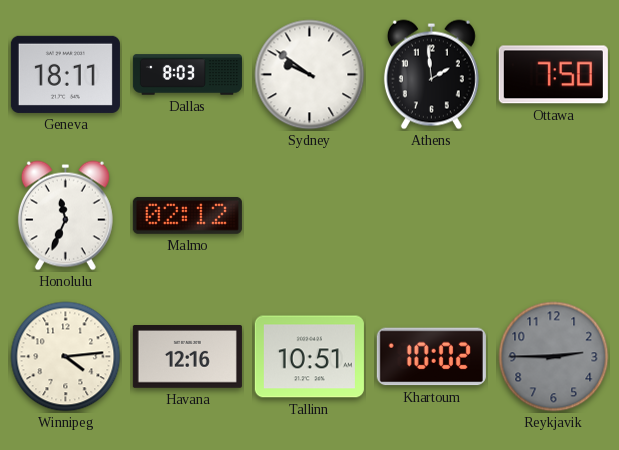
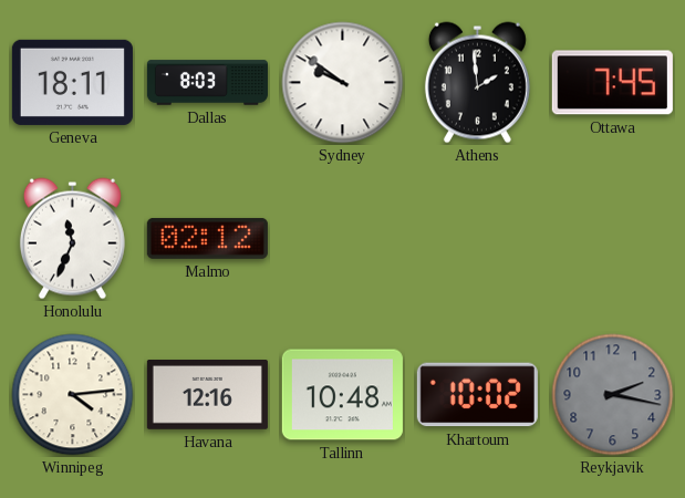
Ottawa: 7:50 -> 7:45 (612, 83)
Tallinn: 10:51 -> 10:48 (342, 395)
Reykjavik: 2:45 -> 2:17 (613, 395)
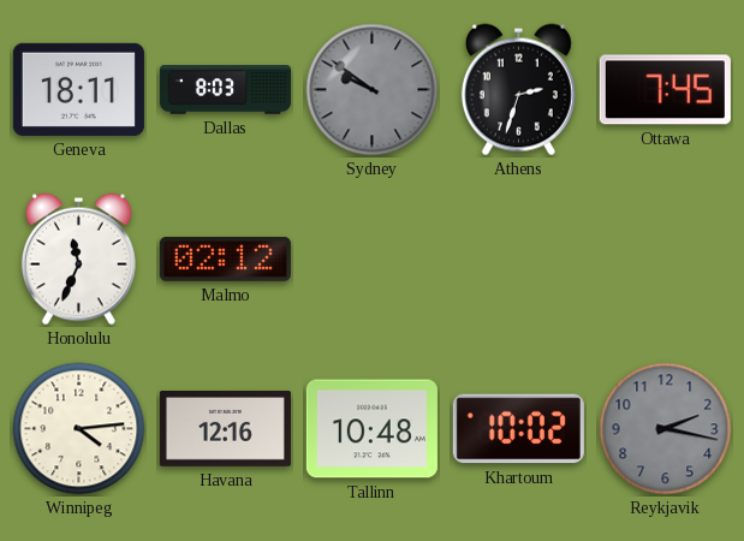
Sydney dial: white -> grey (373, 90)
Athens: 1:59 -> 2:33 (518, 90)
